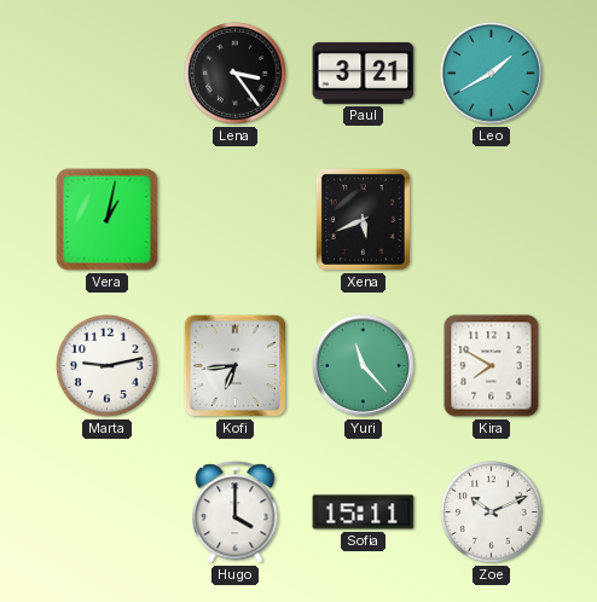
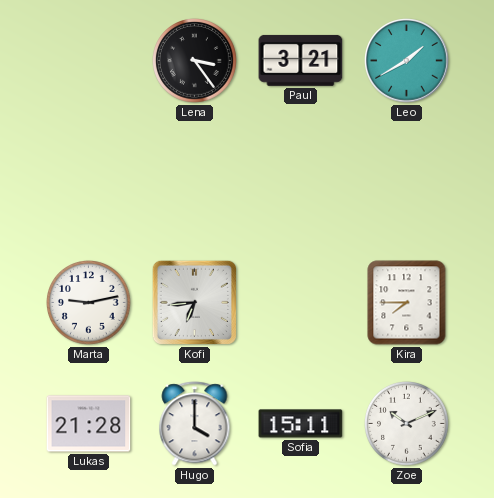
Vera: 1:02 -> none (108, 220)
Xena: 5:41 -> none (363, 219)
Yuri: 11:23 -> none (364, 366)
Kira: 7:50 -> 7:45 (407, 303)
Lukas: none -> 21:28 (89, 424)
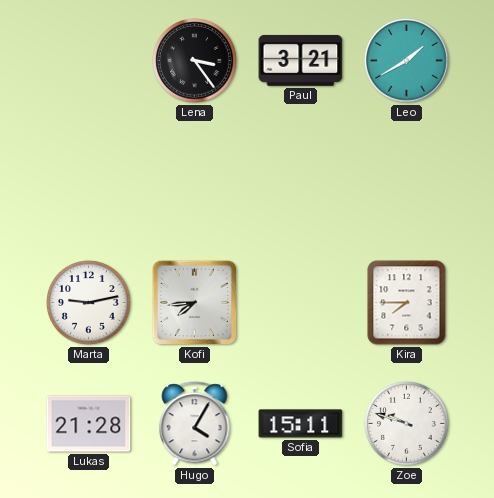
Kofi: 6:44 -> 7:44 (194, 302)
Hugo: 4:00 -> 4:05 (195, 424)
Zoe: 10:11 -> 9:48 (407, 424)
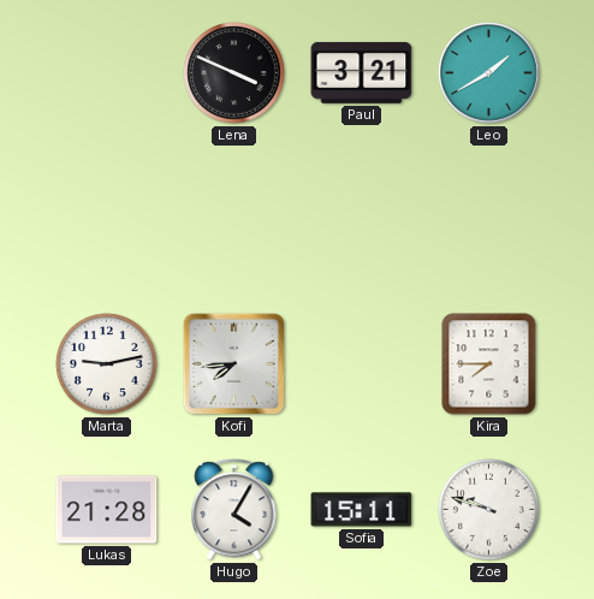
Lena: 3:24 -> 3:49 (234, 73)
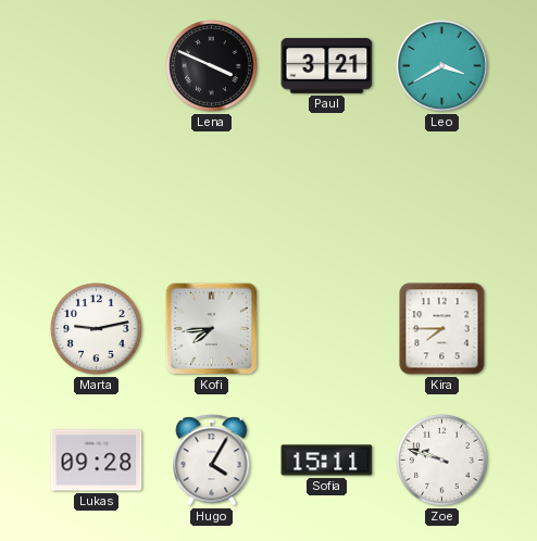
Leo: 1:40 -> 3:40 (442, 66)
Lukas: 21:28 -> 09:28 (97, 461)
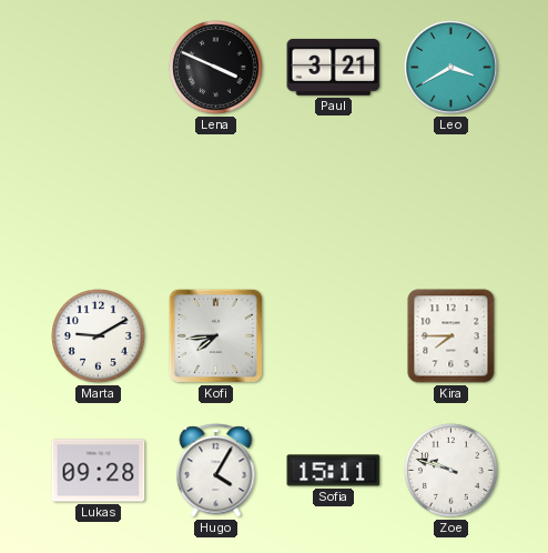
Marta: 9:13 -> 9:10 (99, 336)
